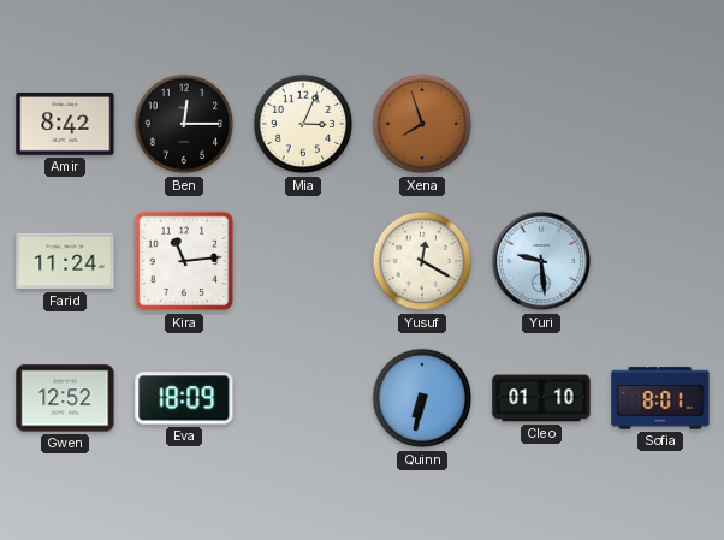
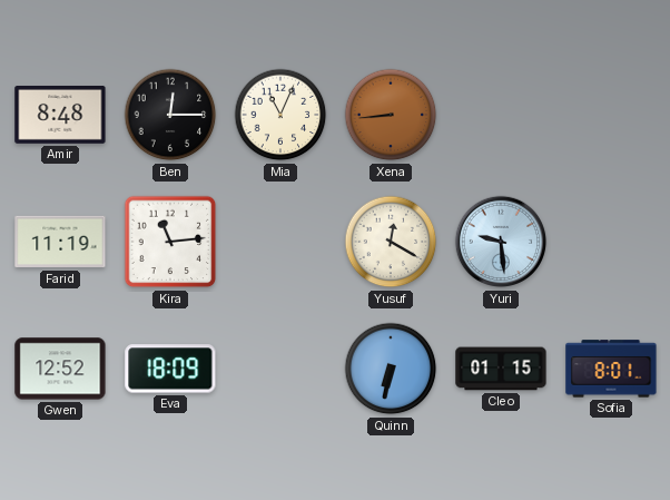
Amir: 8:42 -> 8:48 (60, 116)
Mia: 3:04 -> 11:04 (280, 115)
Xena: 7:57 -> 8:44 (391, 115)
Farid: 11:24 -> 11:19 (60, 242)
Cleo: 01:10 -> 01:15 (501, 369)
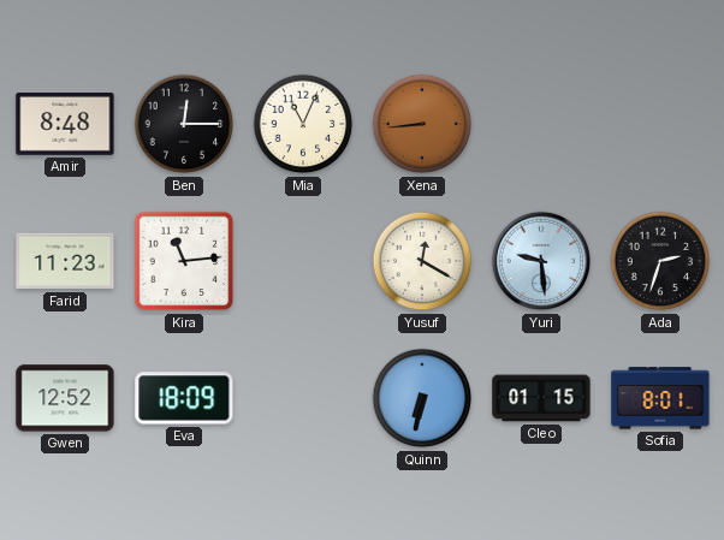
Farid: 11:19 -> 11:23 (65, 261)
Ada: none -> 2:33 (660, 261)
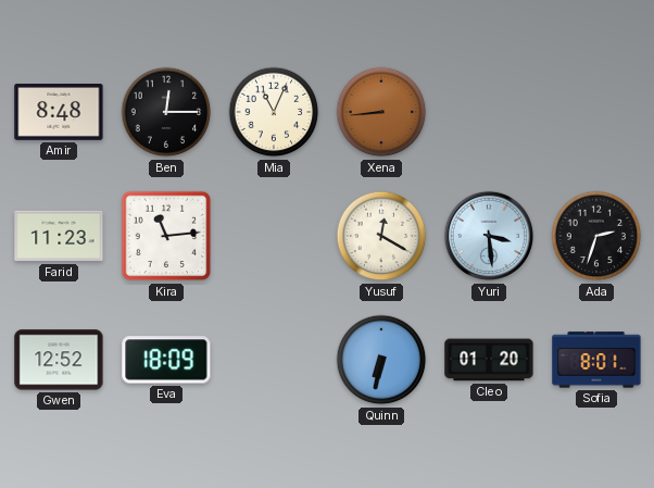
Yuri: 9:29 -> 3:29 (489, 236)
Cleo: 01:15 -> 01:20 (489, 360)
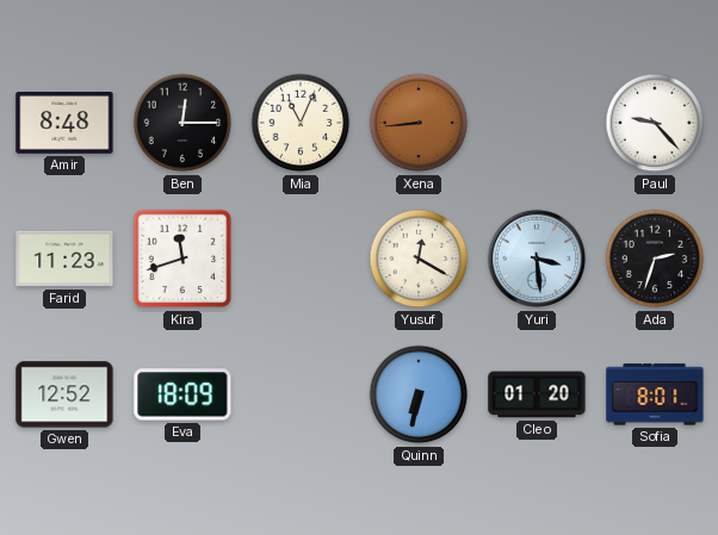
Paul: none -> 9:23 (655, 123)
Kira: 11:14 -> 11:42 (182, 259)
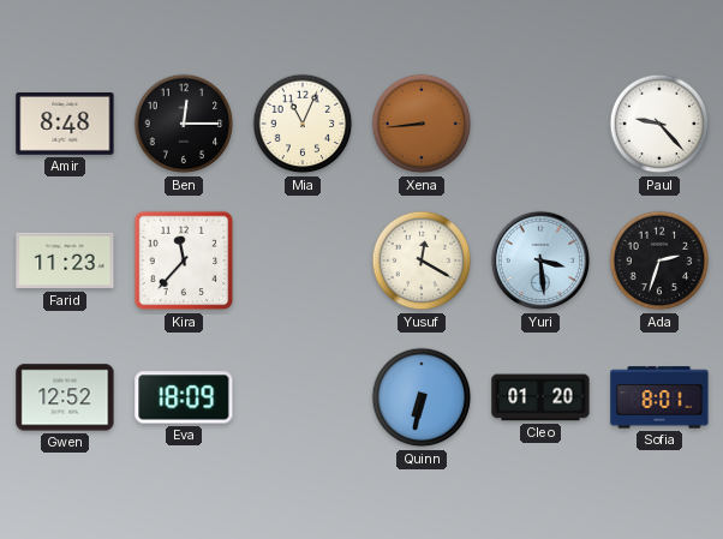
Kira: 11:42 -> 11:37 (184, 260)
